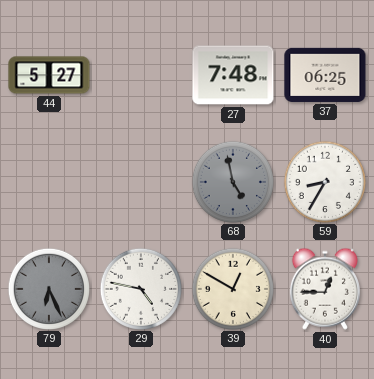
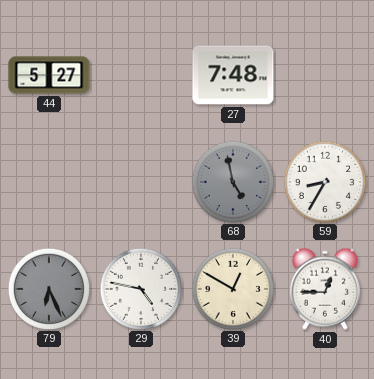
37: 06:25 -> none (325, 75)
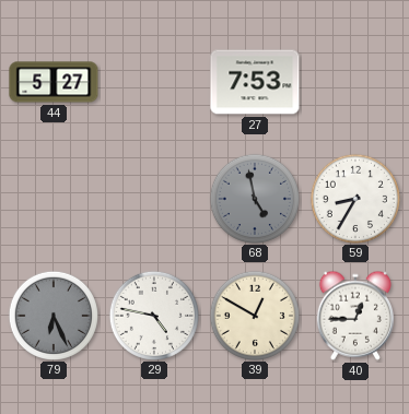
27: 7:48 -> 7:53 (255, 82)
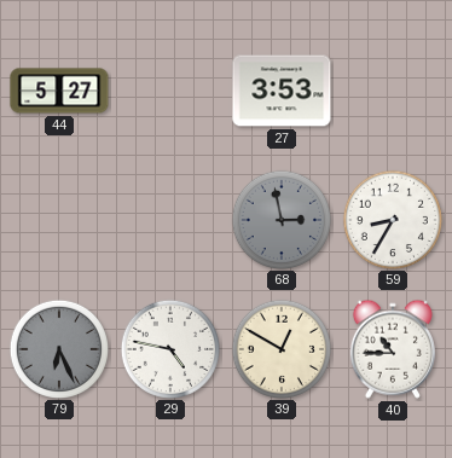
27: 7:53 -> 3:53 (282, 91)
68: 4:58 -> 2:58 (280, 219)
40: 12:45 -> 10:45 (393, 349)
